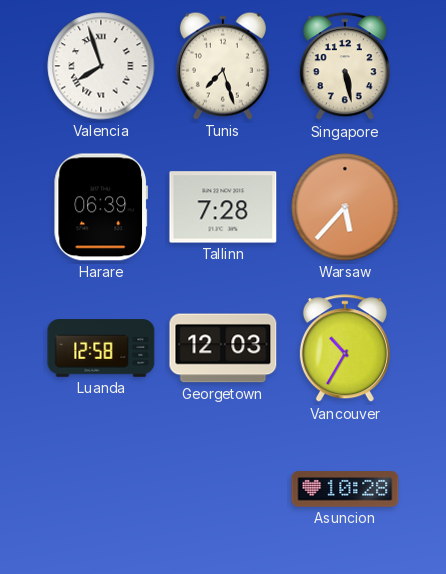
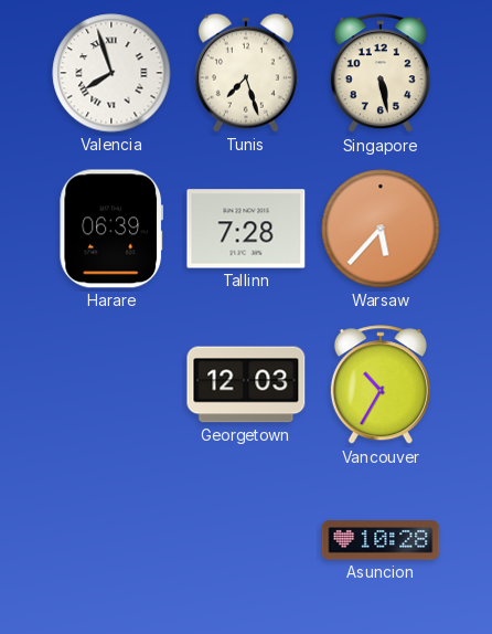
Luanda: 12:58 -> none (101, 348)
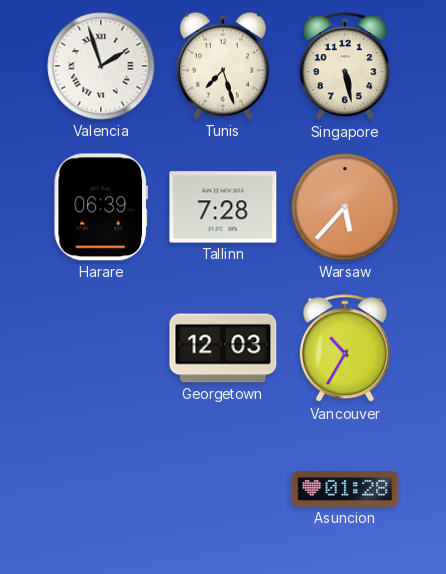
Valencia: 7:57 -> 1:57 (101, 66)
Asuncion: 10:28 -> 01:28 (345, 489)
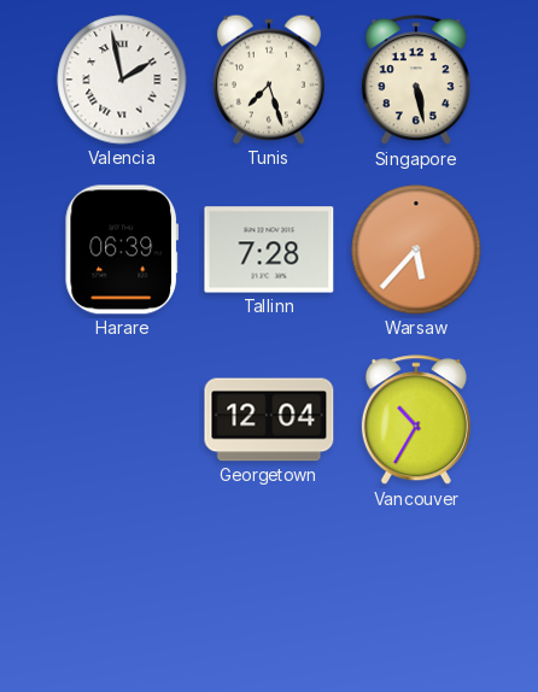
Valencia: 1:57 -> 1:58 (122, 80)
Georgetown: 12:03 -> 12:04 (269, 420)
Asuncion: 01:28 -> none (345, 489)
